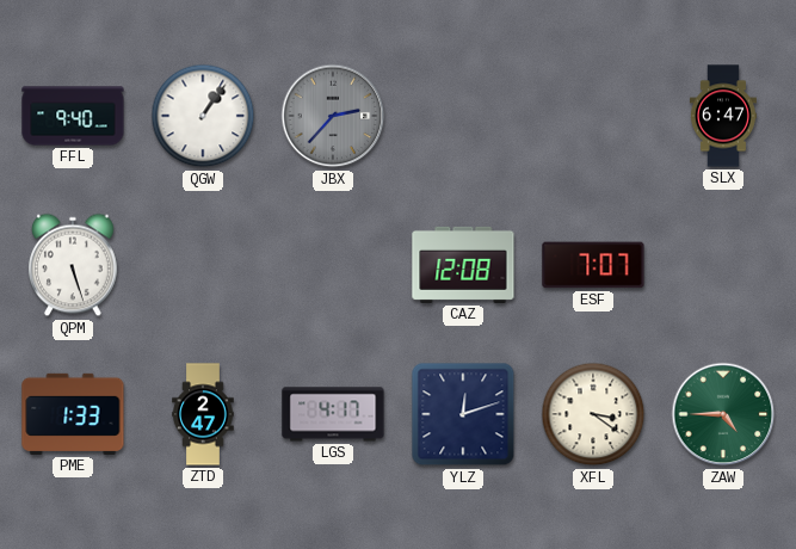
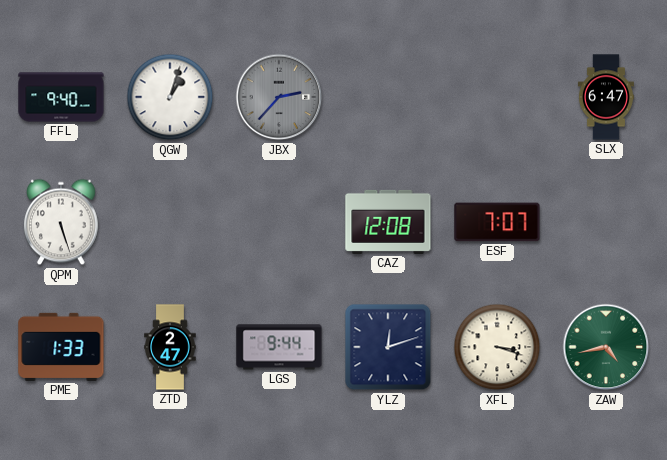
QGW: 1:06 -> 1:03 (170, 97)
LGS: 4:17 -> 9:44 (279, 347)
XFL: 3:21 -> 3:18 (497, 347)
ZAW: 4:45 -> 4:43 (606, 347)
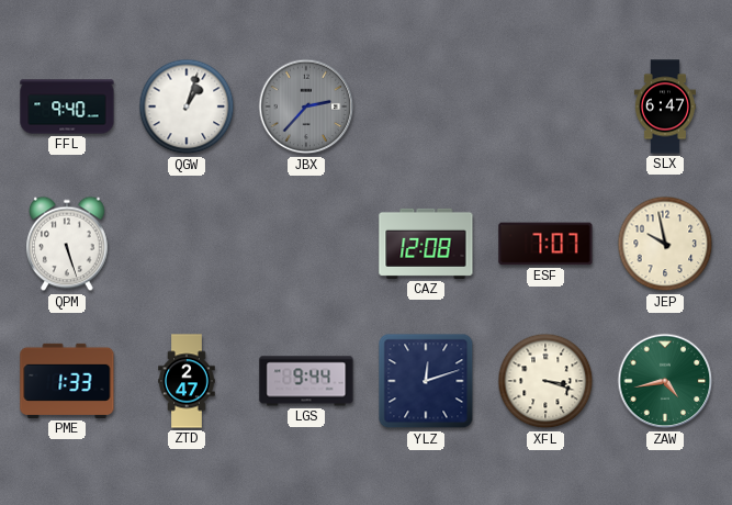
JEP: none -> 9:58 (665, 244)
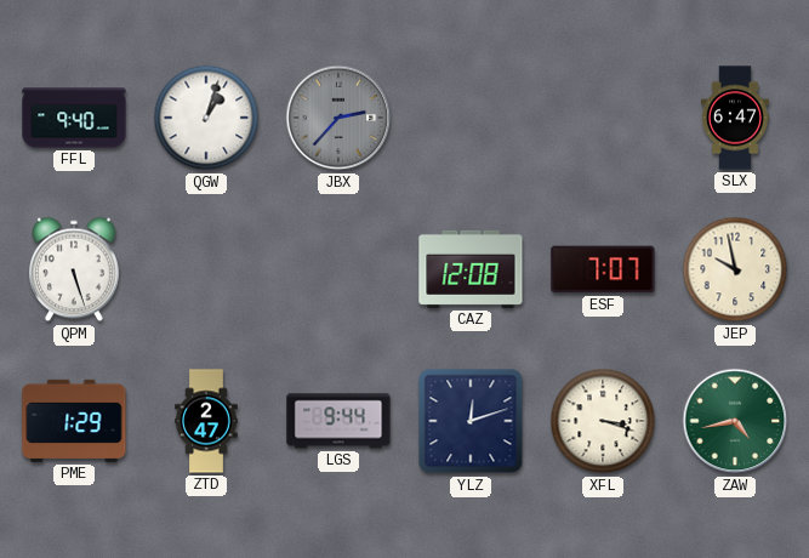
PME: 1:33 -> 1:29 (74, 421)
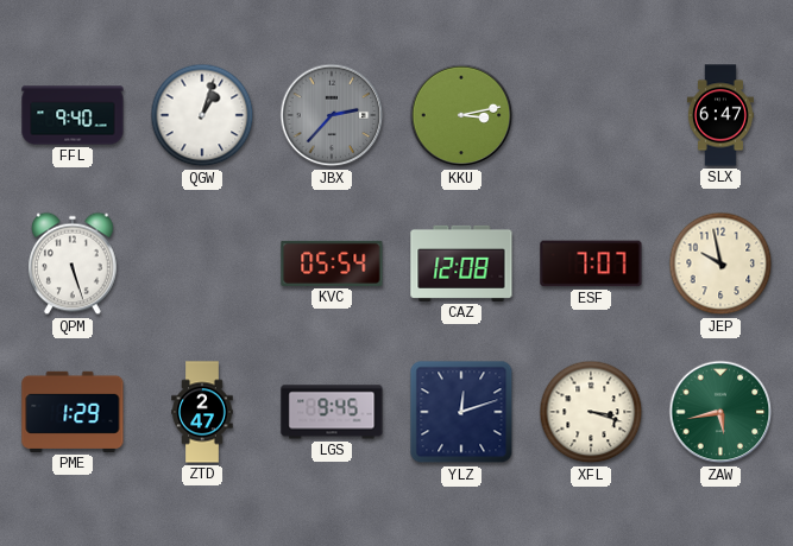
KKU: none -> 3:13 (461, 115)
KVC: none -> 05:54 (332, 264)
LGS: 9:44 -> 9:45 (332, 412)
ZAW: 4:43 -> 5:43 (720, 412)
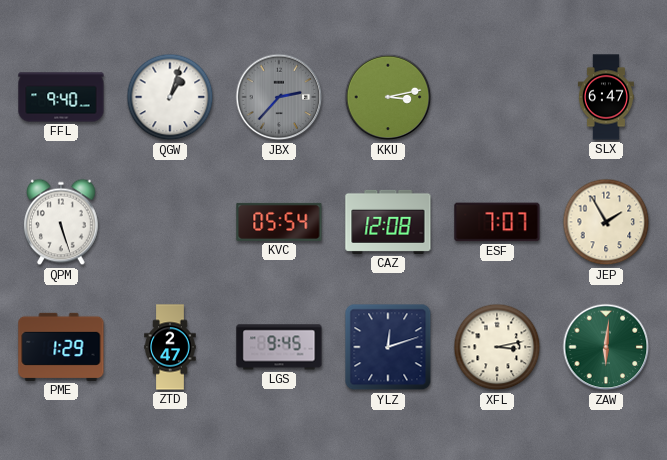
JEP: 9:58 -> 1:55 (606, 222)
XFL: 3:18 -> 3:13 (497, 347)
ZAW: 5:43 -> 6:01 (606, 347)
